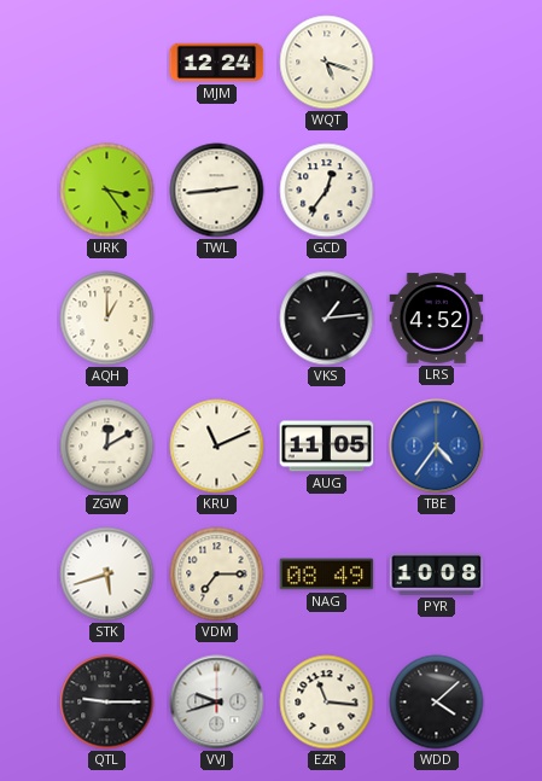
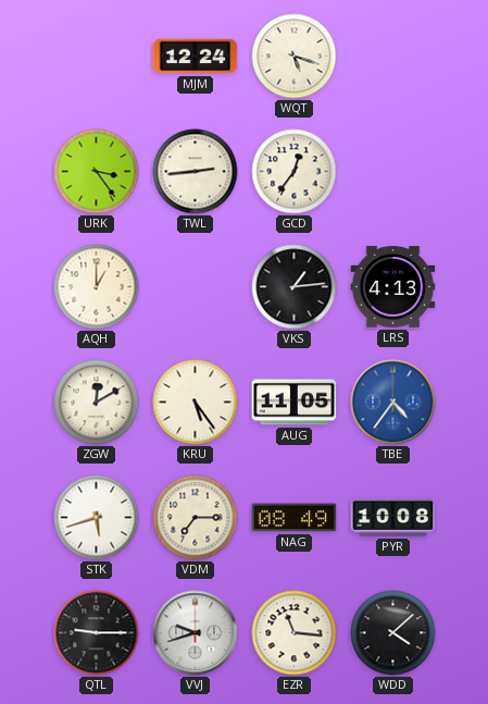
LRS: 4:52 -> 4:13 (393, 287)
KRU: 11:11 -> 5:24 (196, 403)
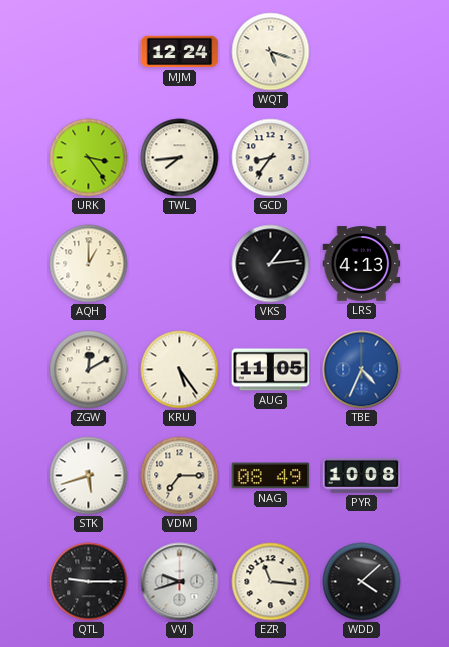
TWL: 2:44 -> 7:44 (180, 158)
GCD: 12:36 -> 8:36 (271, 158)
TBE: 4:36 -> 4:34 (362, 370)
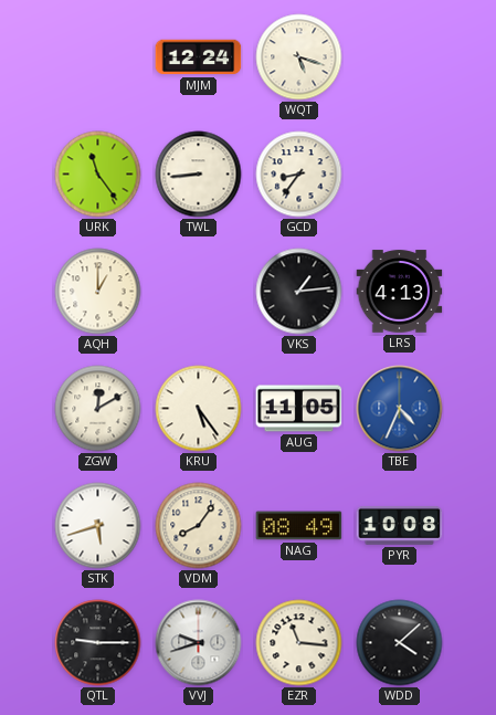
URK: 3:24 -> 11:24 (98, 175)
TWL: 7:44 -> 8:44 (199, 175)
VDM: 7:15 -> 8:06 (199, 526)
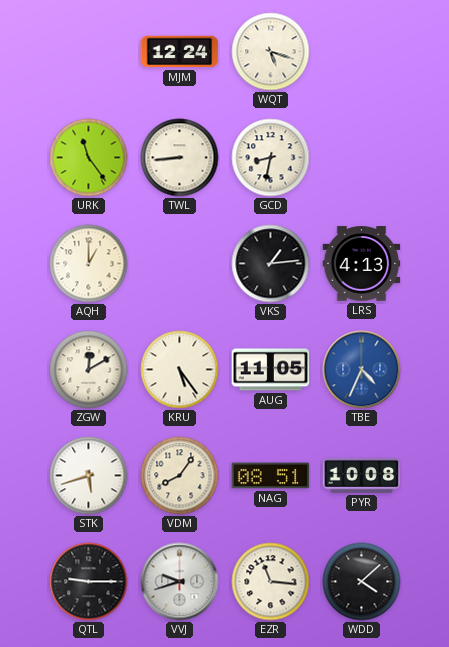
GCD: 8:36 -> 8:32 (271, 158)
NAG: 08:49 -> 08:51 (271, 476)
